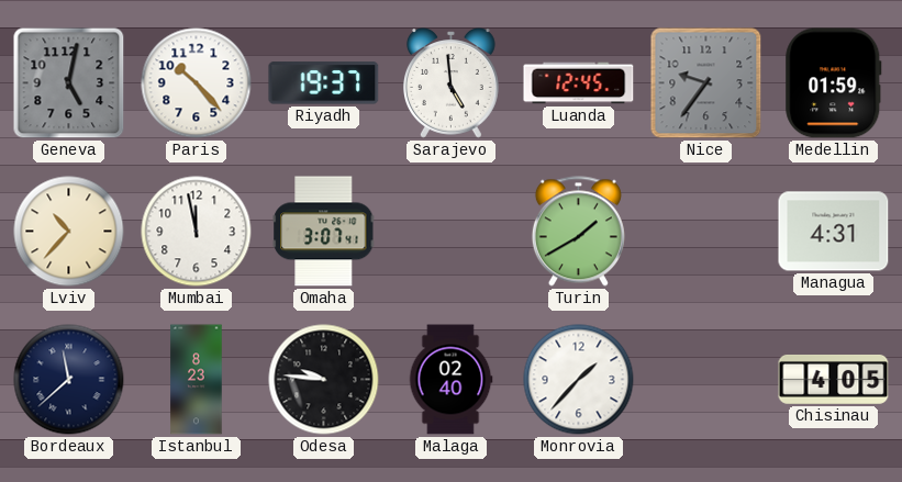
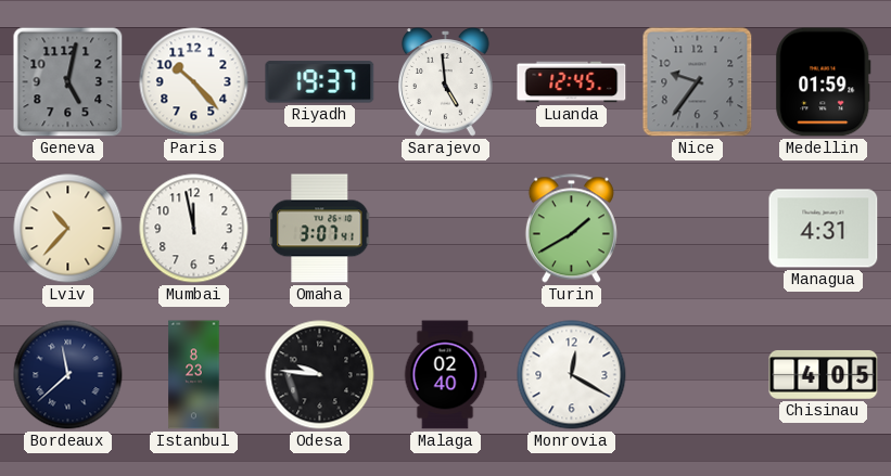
Monrovia: 1:37 -> 12:20 (572, 375)
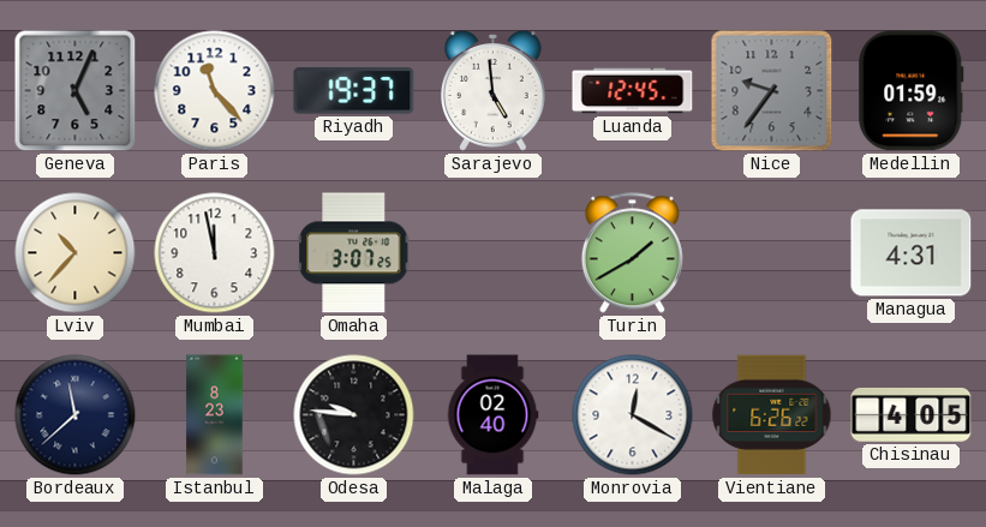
Geneva: 5:02 -> 5:04 (76, 91)
Paris: 10:23 -> 11:23 (215, 91)
Omaha: 3:07:41 -> 3:07:25 (354, 253)
Vientiane: none -> 6:26 (772, 415)
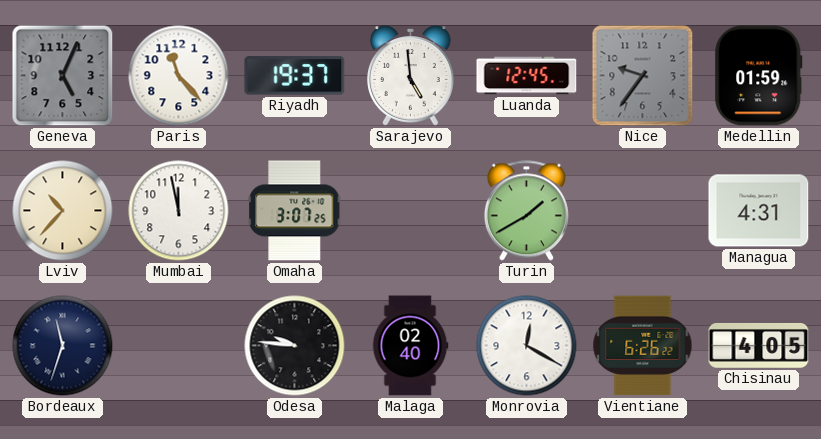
Bordeaux: 11:38 -> 11:33 (63, 346)
Istanbul: 8:23 -> none (215, 415)
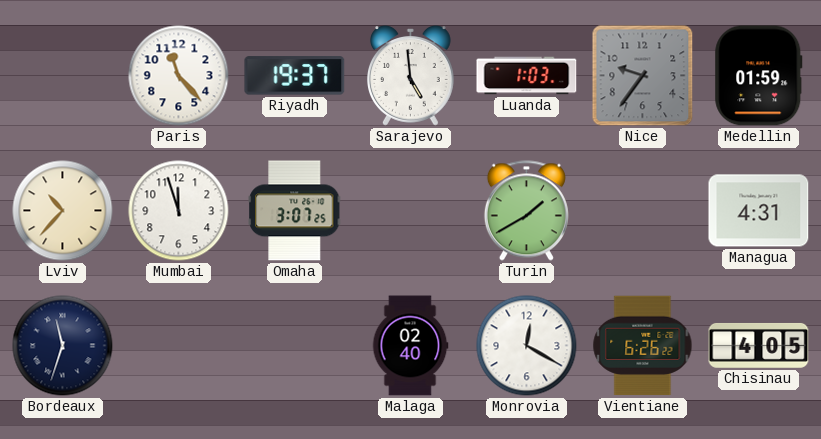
Geneva: 5:04 -> none (63, 76)
Luanda: 12:45 -> 1:03 (527, 76)
Mumbai: 11:58 -> 11:57 (179, 211)
Odesa: 9:46 -> none (295, 346)
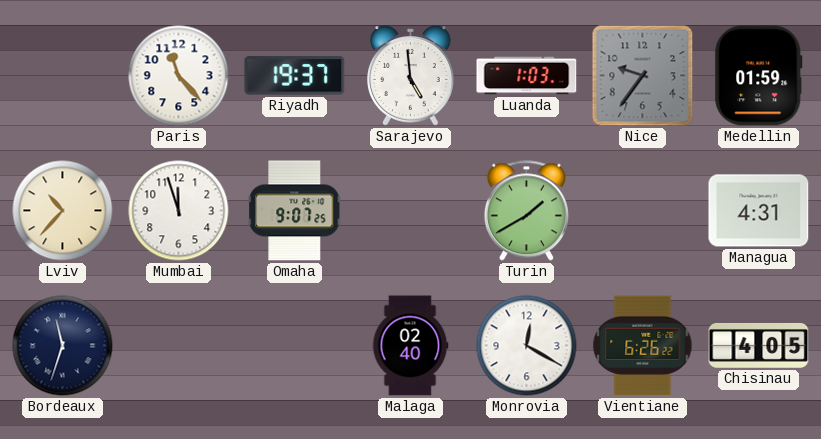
Omaha: 3:07 -> 9:07 (295, 211)
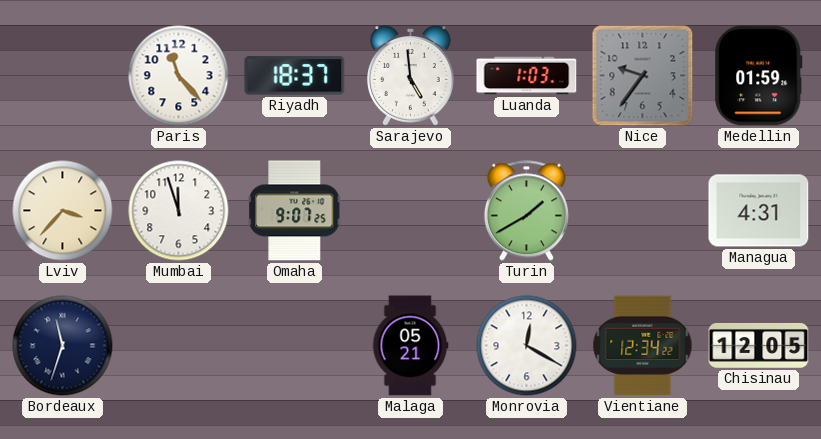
Riyadh: 19:37 -> 18:37 (295, 76)
Lviv: 10:37 -> 3:37 (63, 211)
Malaga: 02:40 -> 05:21 (410, 346)
Vientiane: 6:26 -> 12:34 (643, 346)
Chisinau: 4:05 -> 12:05 (759, 345)
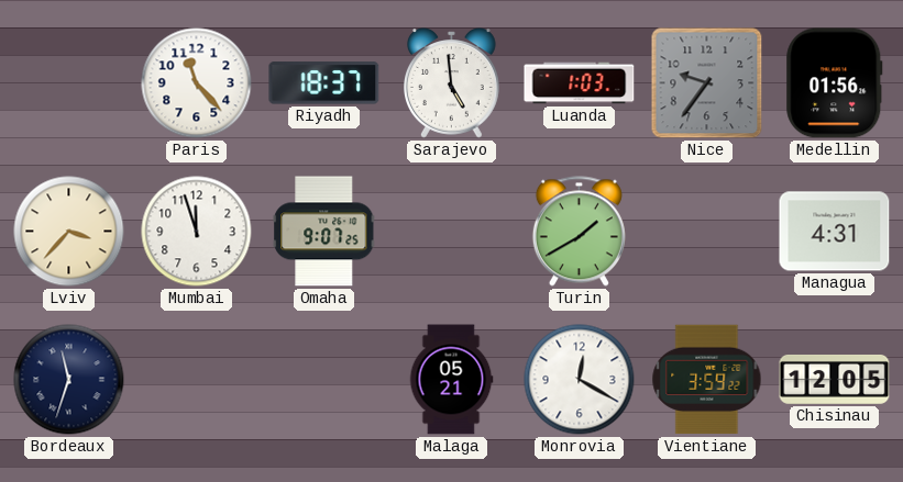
Medellin: 01:59 -> 01:56 (835, 83)
Vientiane: 12:34 -> 3:59 (707, 380)
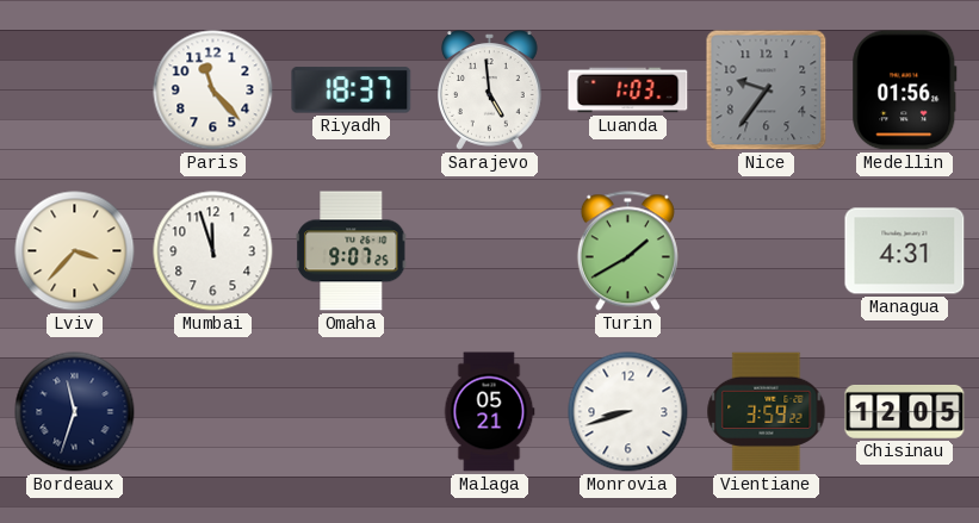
Monrovia: 12:20 -> 8:42 (628, 412)
